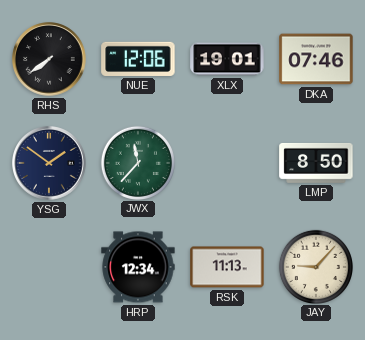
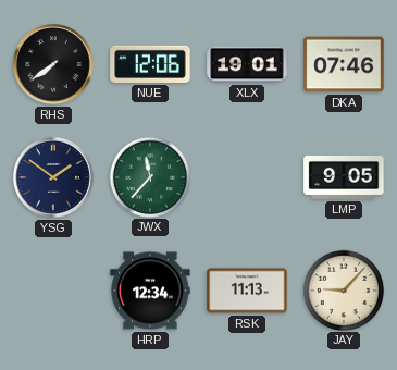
LMP: 8:50 -> 9:05 (344, 177)
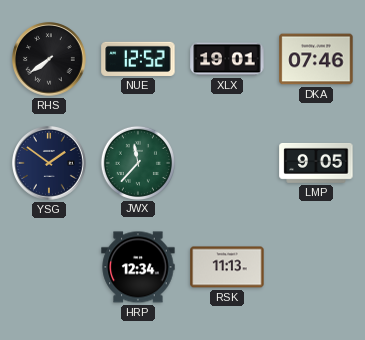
NUE: 12:06 -> 12:52 (138, 59)
JAY: 9:07 -> none (343, 289)
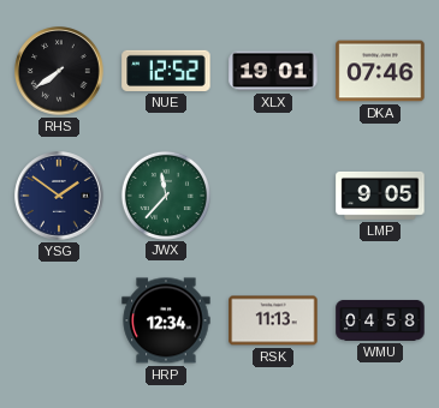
WMU: none -> 04:58 (380, 320)
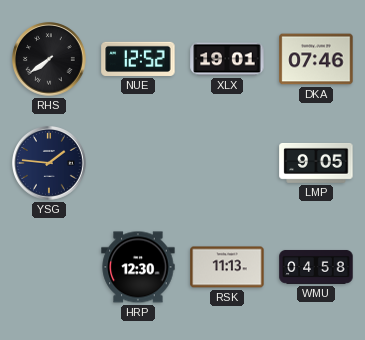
YSG: 1:51 -> 1:46 (49, 163)
JWX: 11:37 -> none (165, 194)
HRP: 12:34 -> 12:30 (138, 267)
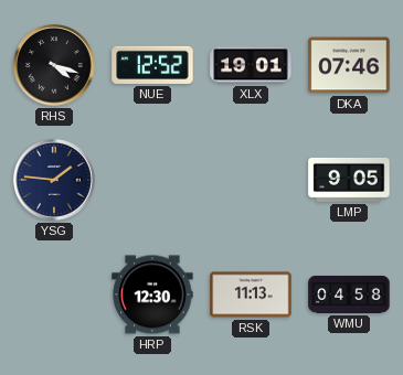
RHS: 7:39 -> 4:18 (54, 65)
